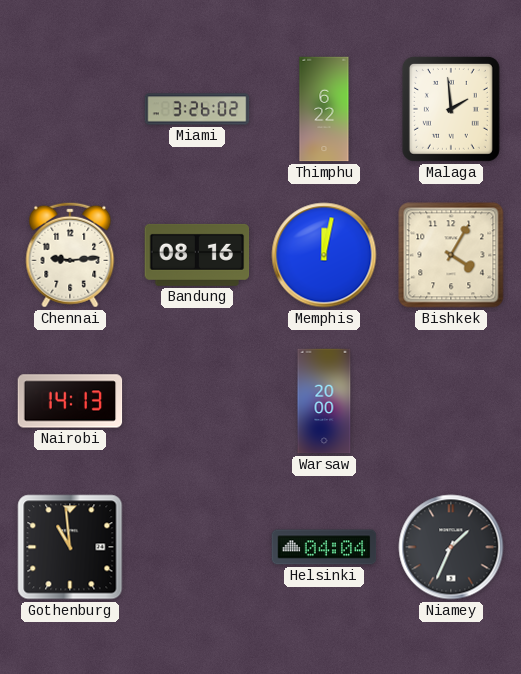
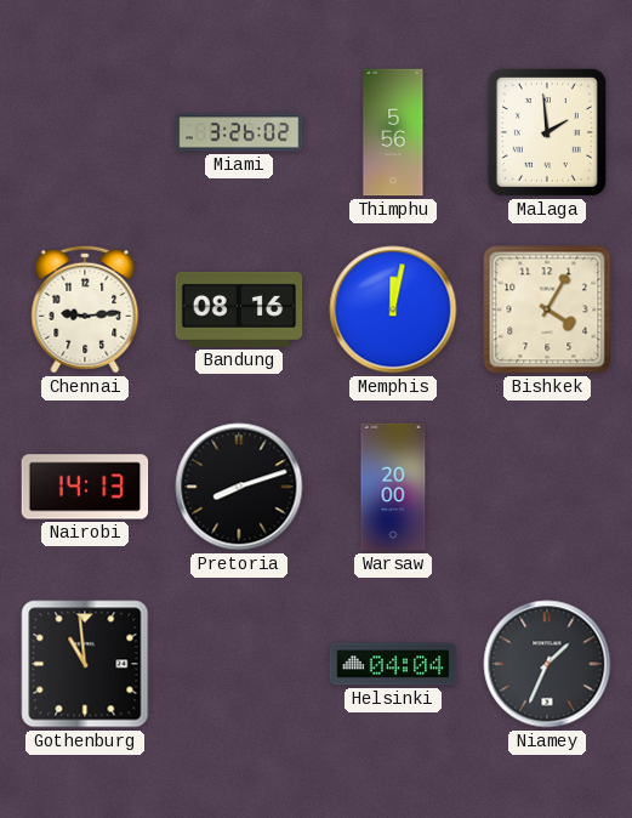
Thimphu: 6:22 -> 5:56 (393, 132)
Pretoria: none -> 8:12 (239, 487)
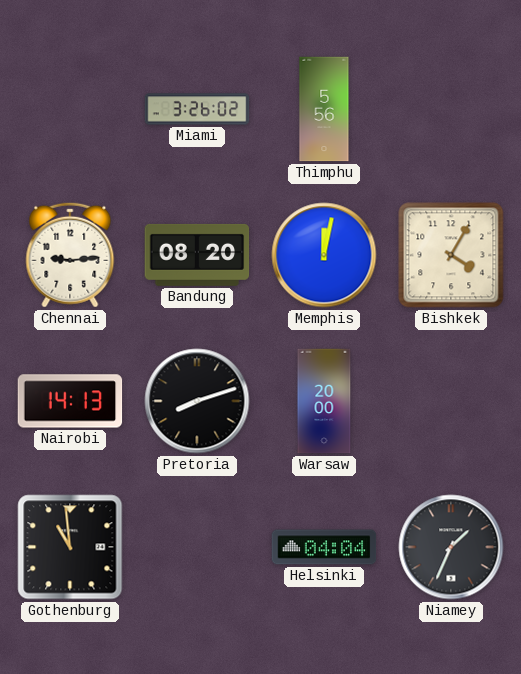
Malaga: 1:59 -> none (547, 132)
Bandung: 08:16 -> 08:20 (197, 255)
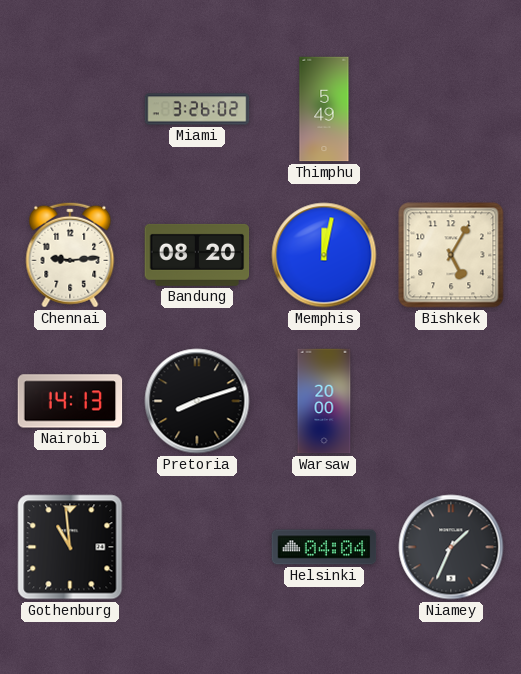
Thimphu: 5:56 -> 5:49 (324, 109)
Bishkek: 4:05 -> 5:05 (451, 255)
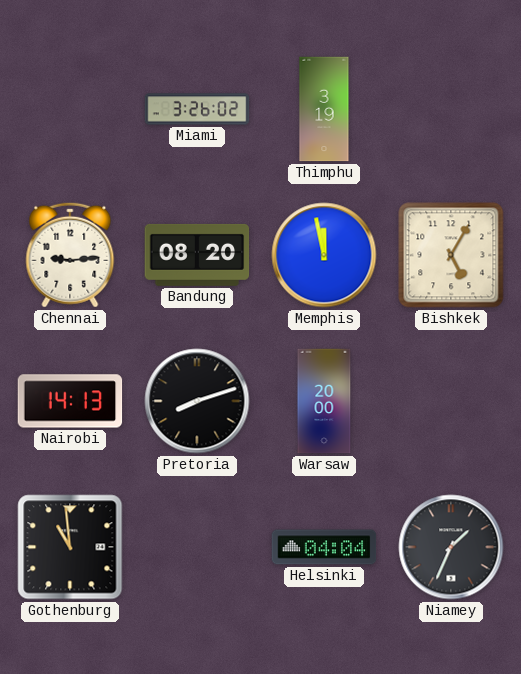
Thimphu: 5:49 -> 3:19 (324, 109)
Memphis: 12:02 -> 11:58 (324, 255)
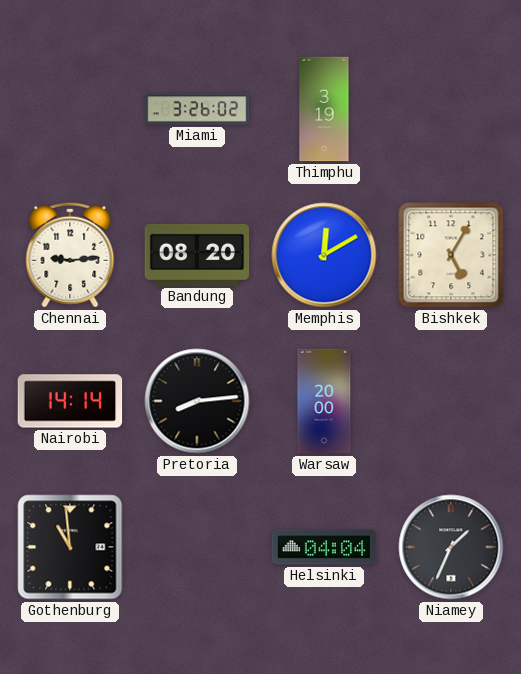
Memphis: 11:58 -> 12:10 (324, 255)
Nairobi: 14:13 -> 14:14 (70, 401)
Pretoria: 8:12 -> 8:14 (197, 401)
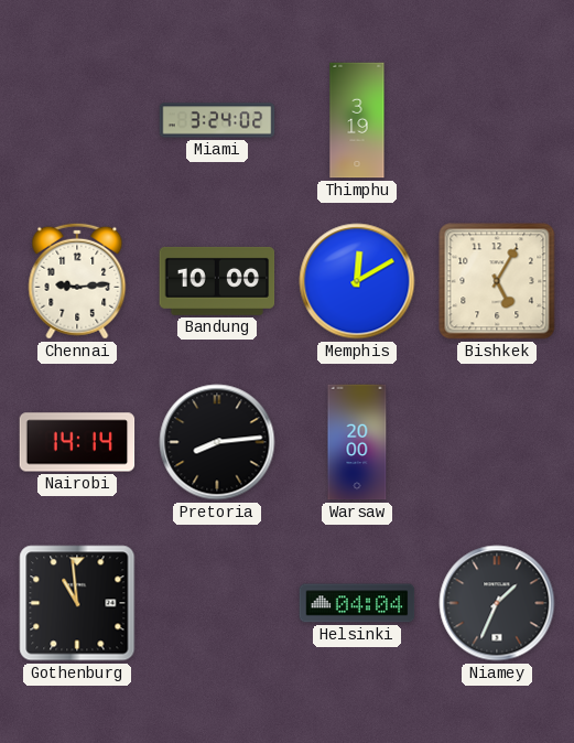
Miami: 3:26 -> 3:24 (217, 120)
Bandung: 08:20 -> 10:00 (217, 281)
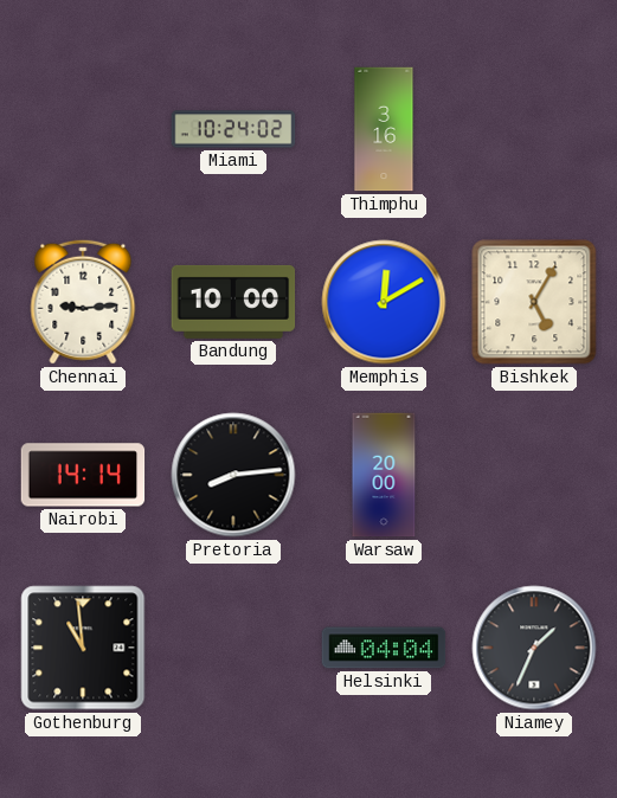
Miami: 3:24 -> 10:24 (233, 129)
Thimphu: 3:19 -> 3:16 (384, 129)
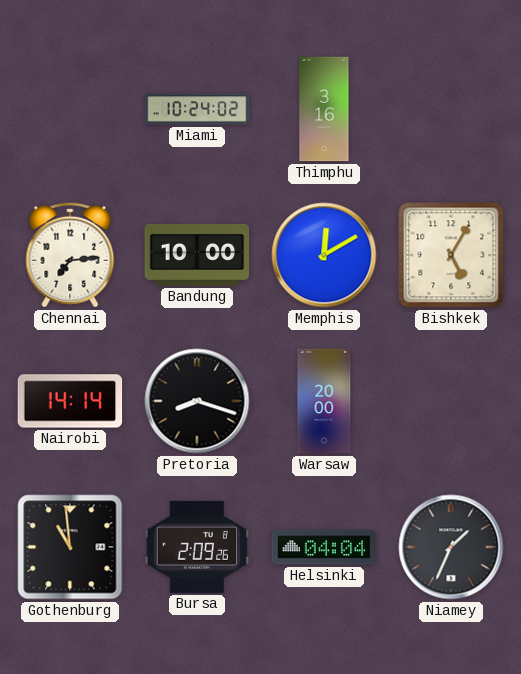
Chennai: 9:14 -> 7:14 (70, 255)
Pretoria: 8:14 -> 8:18 (197, 401)
Bursa: none -> 2:09 (197, 547)
